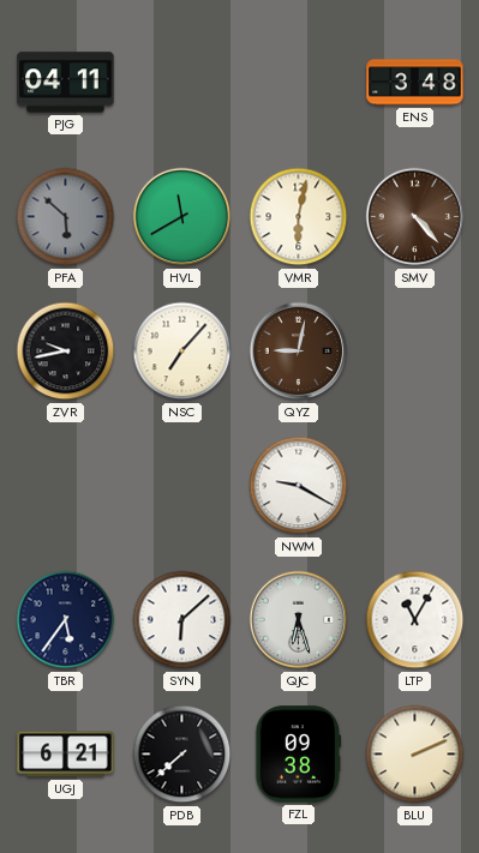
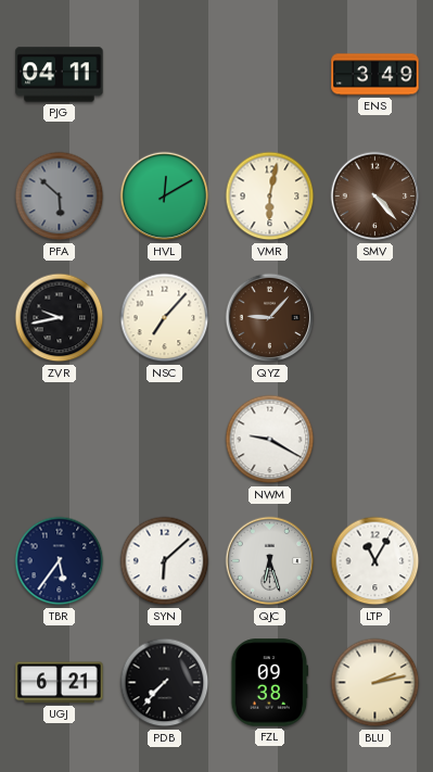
ENS: 3:48 -> 3:49 (375, 75)
HVL: 11:40 -> 12:10 (165, 197)
QYZ: 9:02 -> 9:07 (270, 318)
PDB: 7:38 -> 7:37 (165, 683)
BLU: 2:11 -> 2:13 (375, 683)
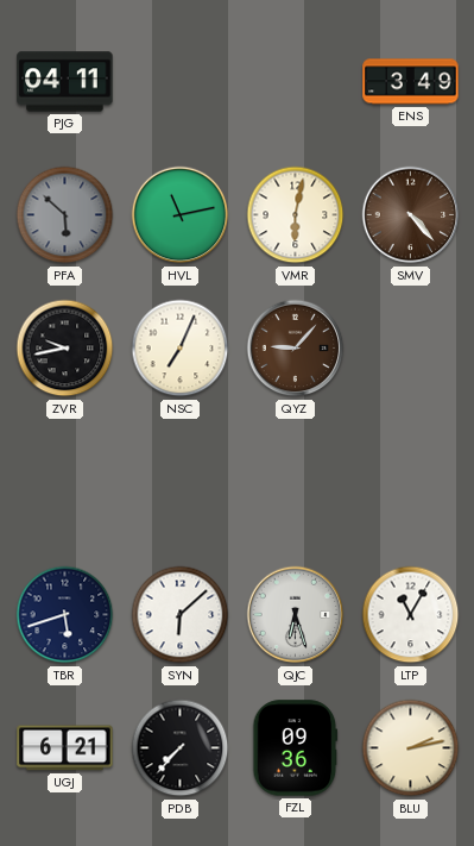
HVL: 12:10 -> 11:13 (181, 215)
NSC: 7:07 -> 7:04 (181, 349)
NWM: 9:20 -> none (270, 440)
TBR: 5:36 -> 5:42 (65, 615)
FZL: 09:38 -> 09:36 (296, 748)
